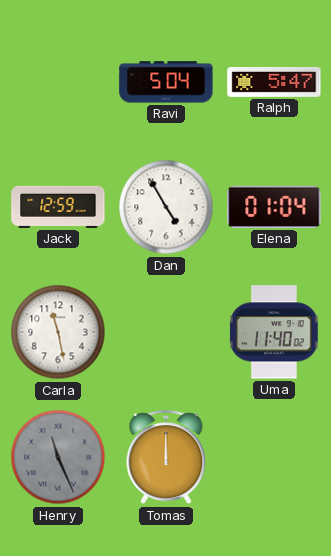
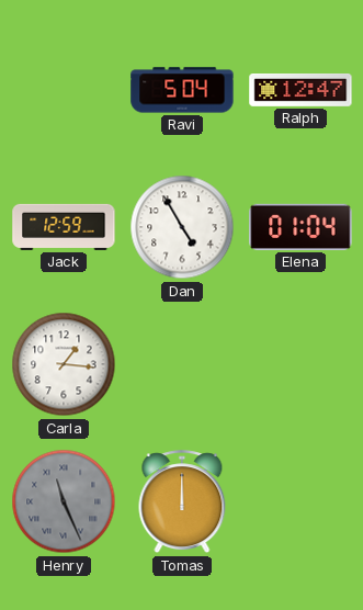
Ralph: 5:47 -> 12:47 (300, 91)
Carla: 11:28 -> 1:16 (64, 364)
Uma: 11:40 -> none (274, 332)
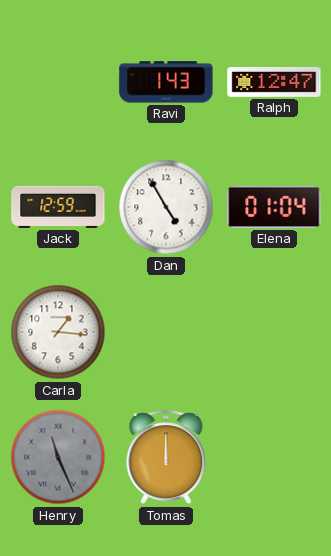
Ravi: 5:04 -> 1:43 (166, 82)
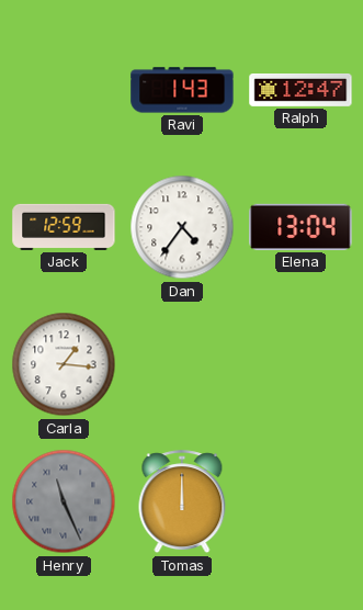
Dan: 4:55 -> 4:36 (182, 227)
Elena: 01:04 -> 13:04 (300, 227)
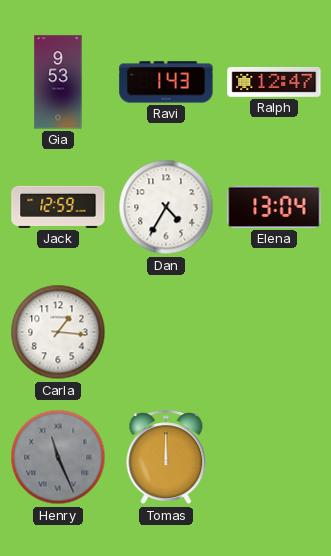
Gia: none -> 9:53 (58, 82)
Dan: 4:36 -> 4:35 (166, 207)
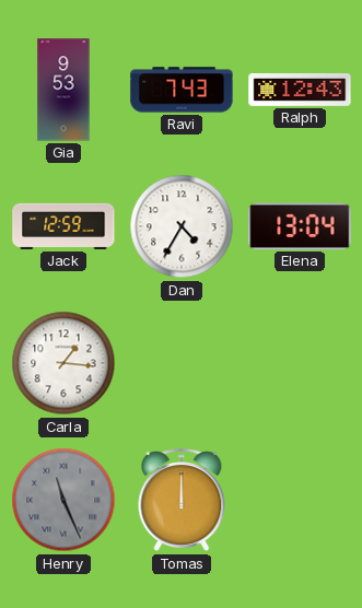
Ravi: 1:43 -> 7:43 (182, 90)
Ralph: 12:47 -> 12:43 (300, 91)
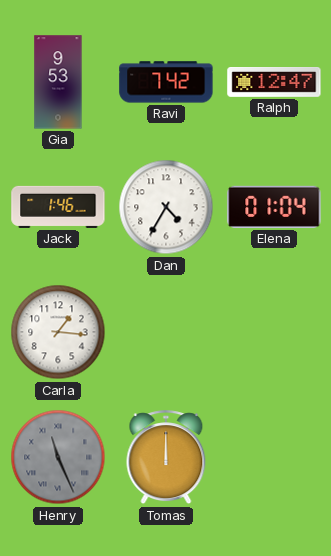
Ravi: 7:43 -> 7:42 (166, 82)
Ralph: 12:43 -> 12:47 (274, 83)
Jack: 12:59 -> 1:46 (58, 207)
Elena: 13:04 -> 01:04 (274, 207)
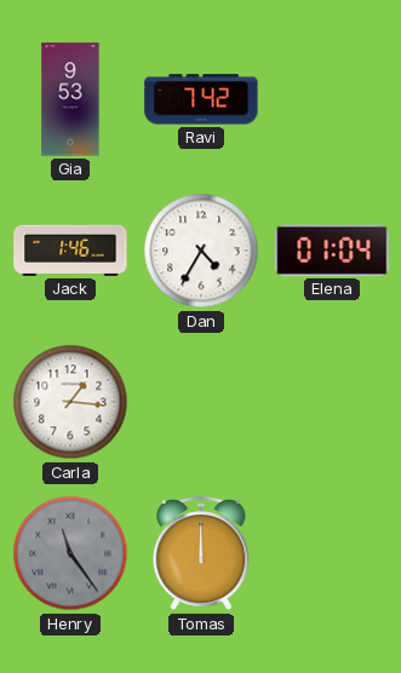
Ralph: 12:47 -> none (274, 83)
Henry: 11:26 -> 11:24 (70, 553)
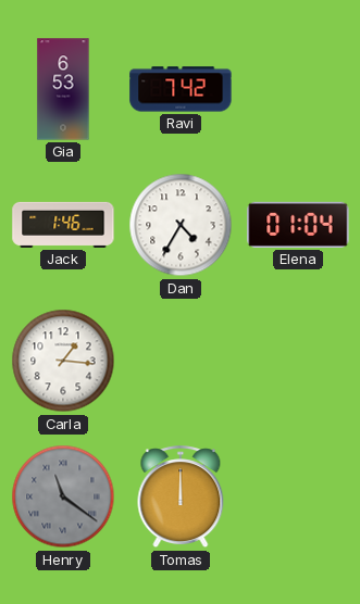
Gia: 9:53 -> 6:53 (63, 89)
Henry: 11:24 -> 11:21 (63, 496)
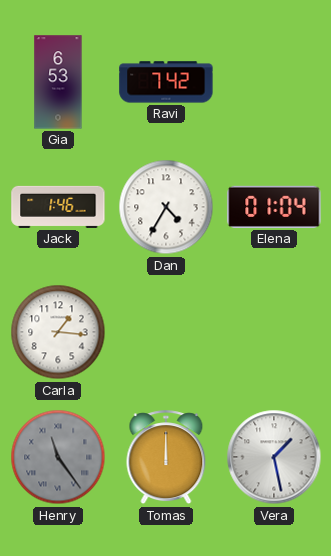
Henry: 11:21 -> 11:24 (58, 457)
Vera: none -> 1:28 (274, 457)
